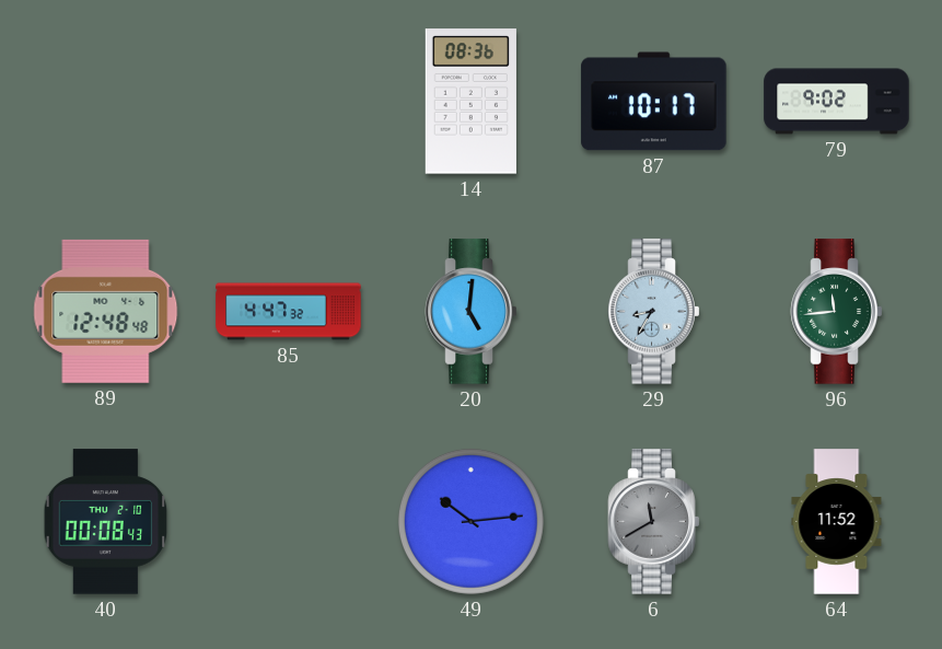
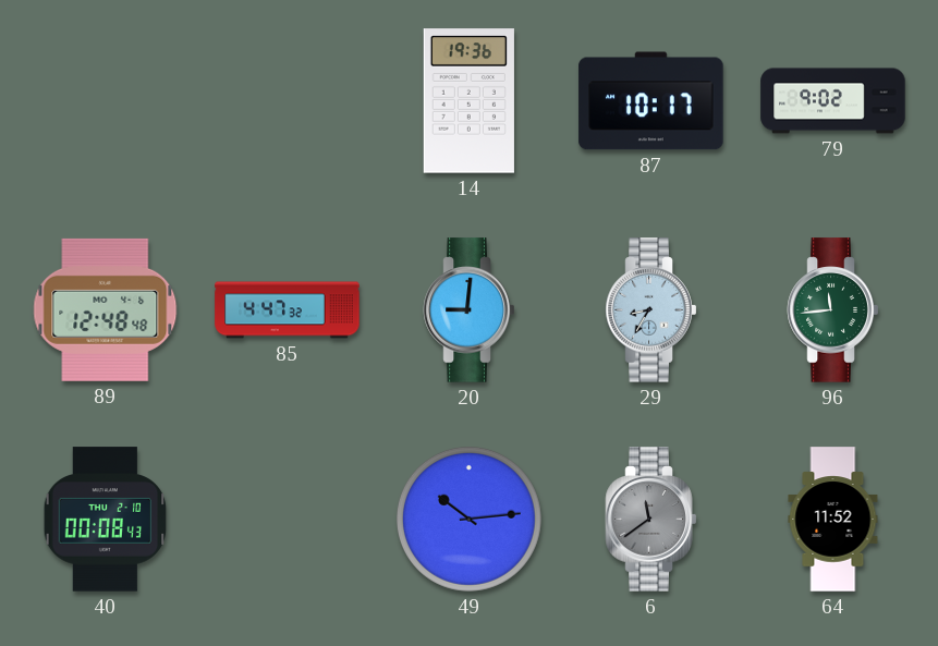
14: 08:36 -> 19:36 (468, 101)
20: 5:01 -> 9:01 (470, 310)
6: 11:40 -> 11:39 (651, 520)
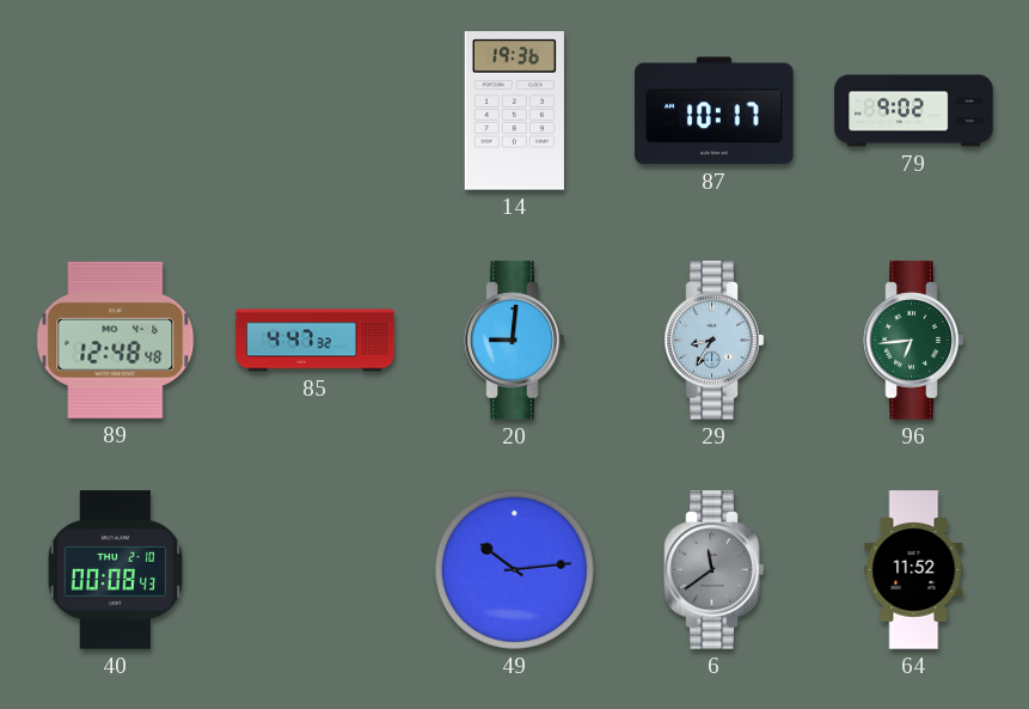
96: 11:44 -> 6:44 (914, 341)
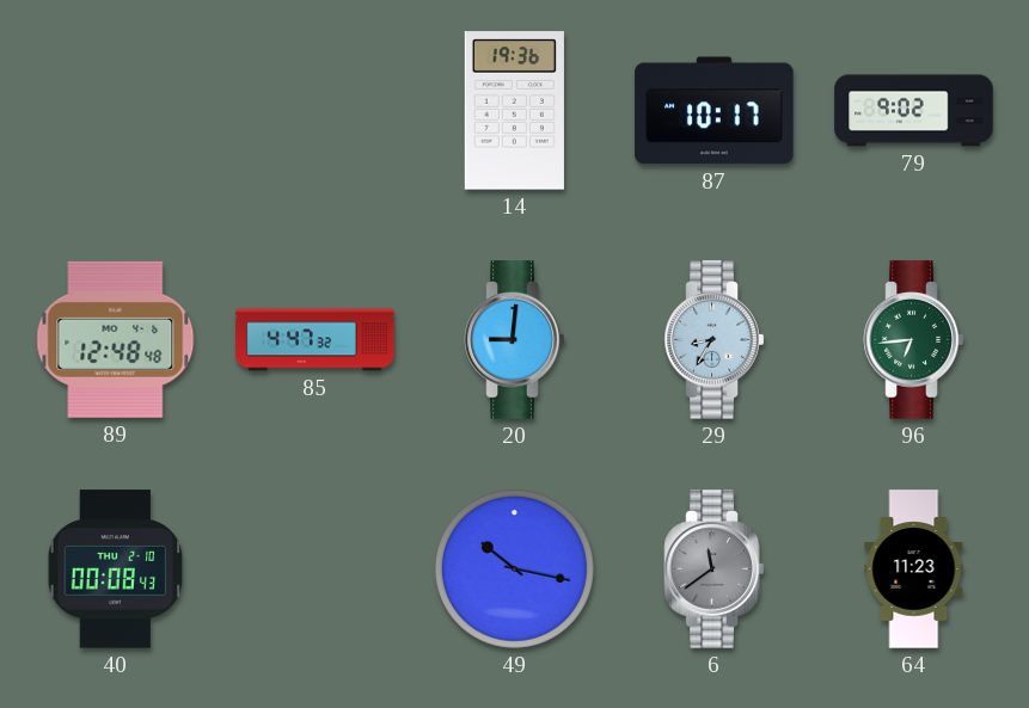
49: 10:14 -> 10:17 (514, 568)
64: 11:52 -> 11:23 (914, 570)
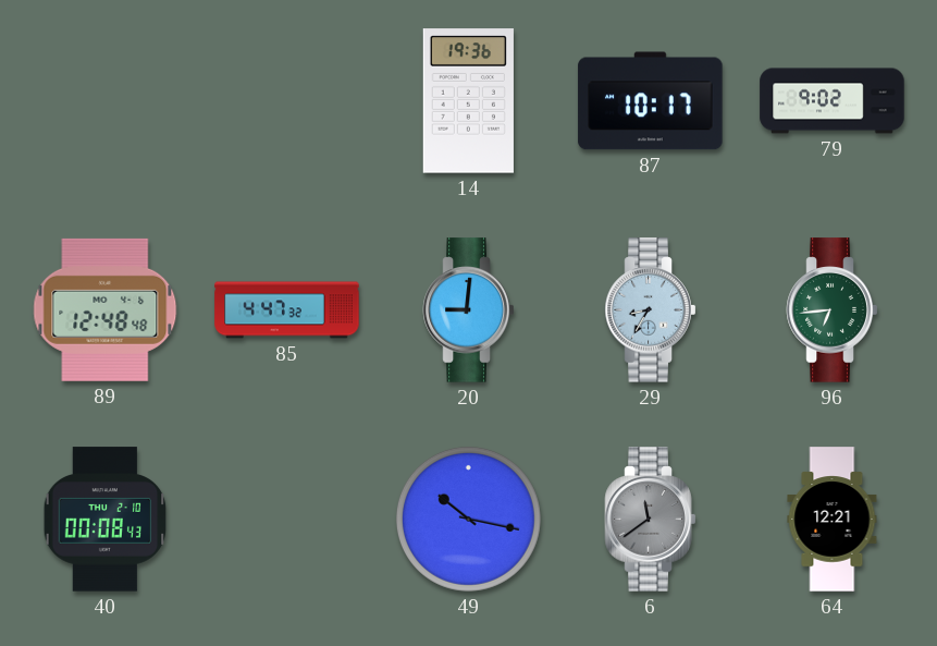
64: 11:23 -> 12:21 (833, 520)
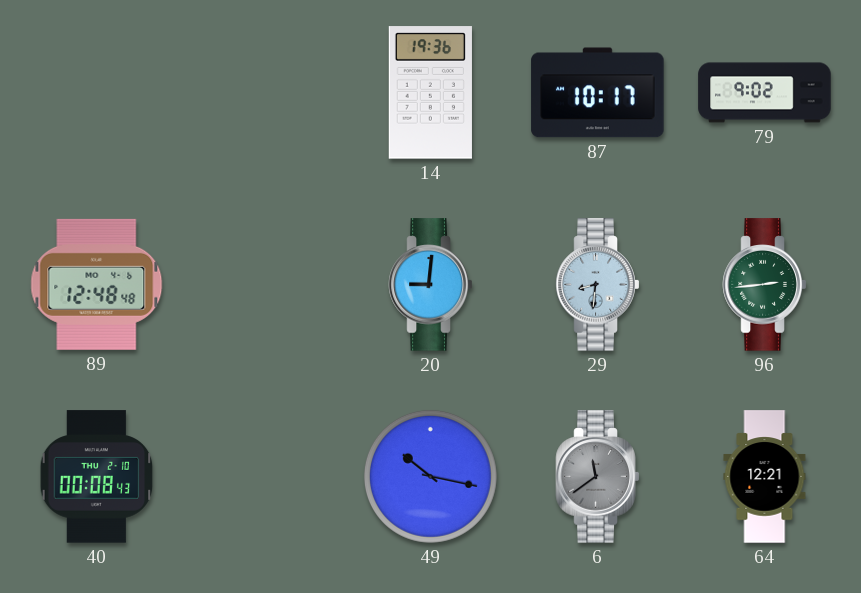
85: 4:47 -> none (287, 310)
29: 8:35 -> 8:31 (598, 285)
96: 6:44 -> 2:44 (765, 285)
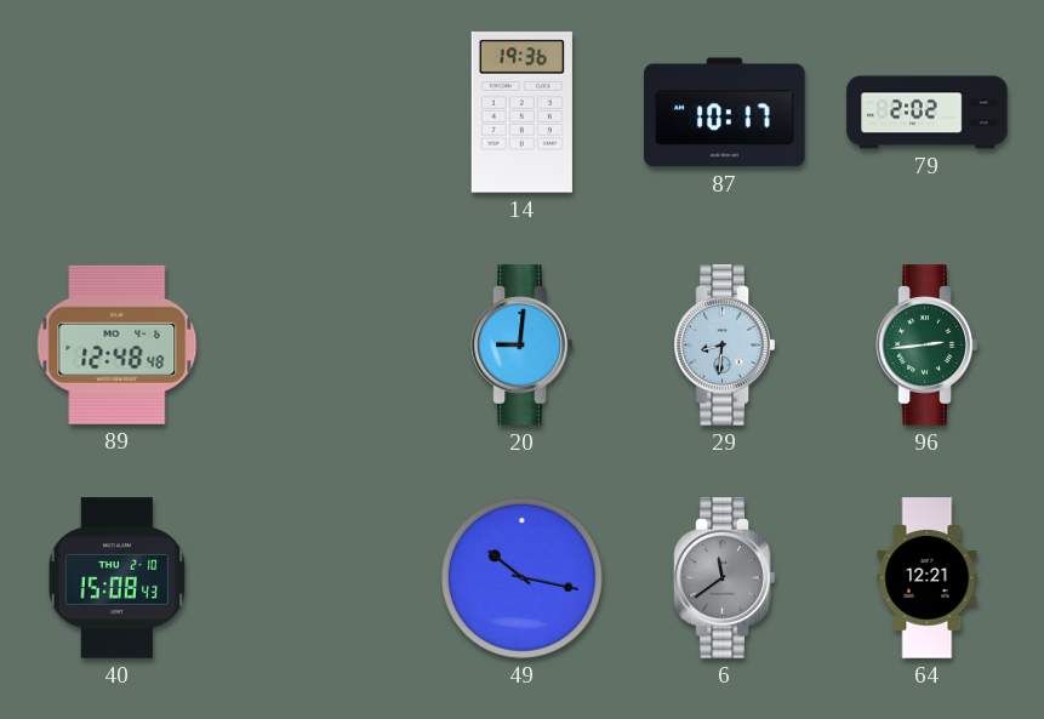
79: 9:02 -> 2:02 (928, 113)
40: 00:08 -> 15:08 (118, 578)
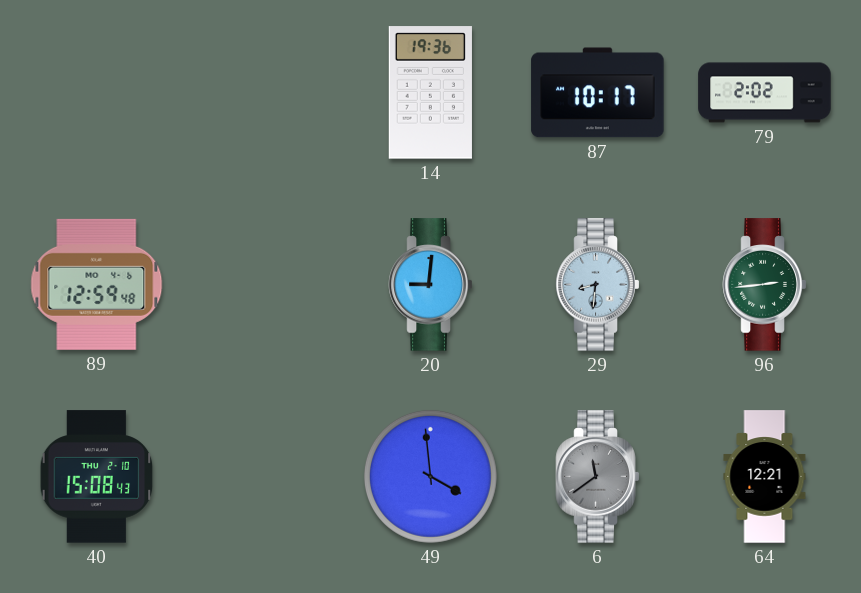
89: 12:48 -> 12:59 (97, 284)
49: 10:17 -> 3:59 (430, 476)
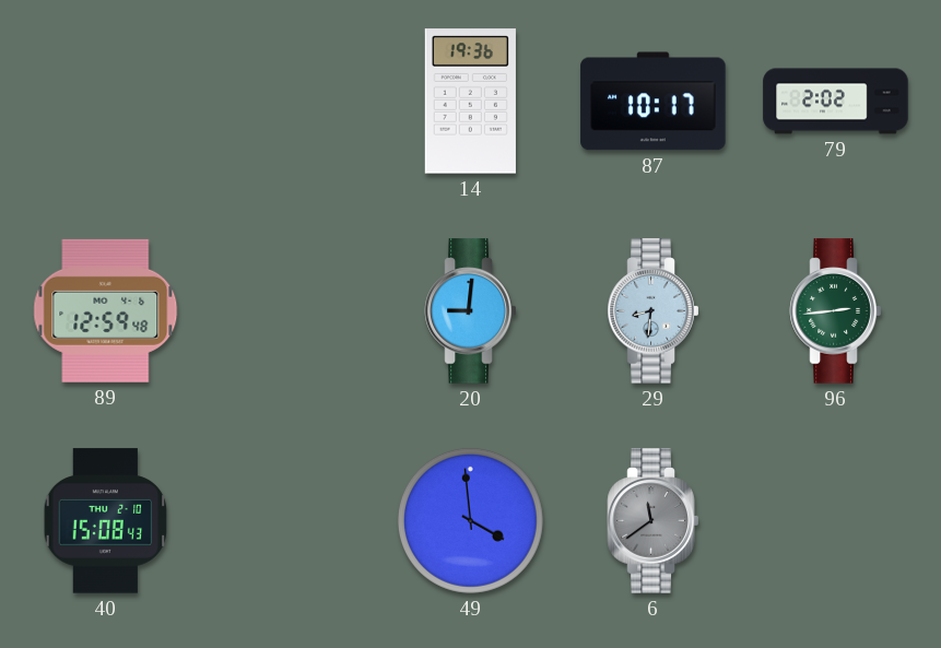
64: 12:21 -> none (765, 477)
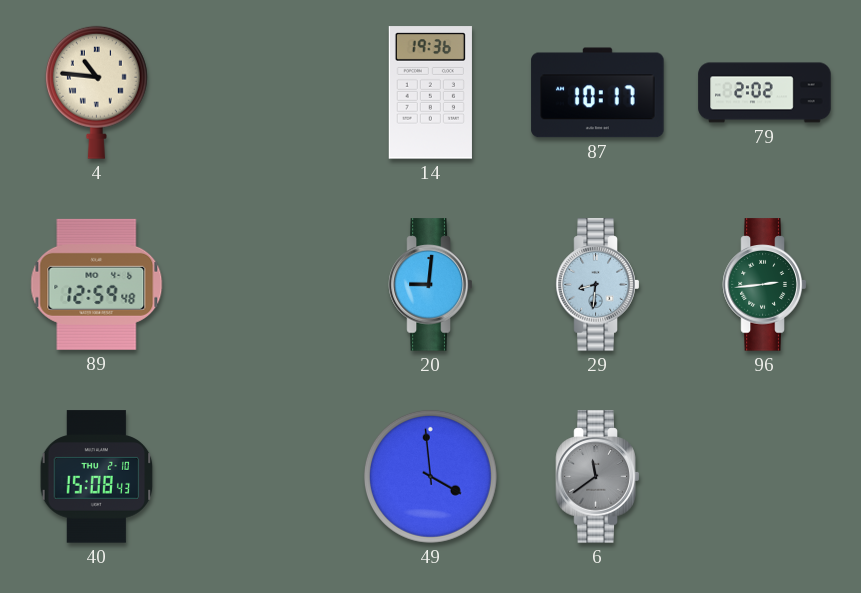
4: none -> 10:46 (96, 92)
